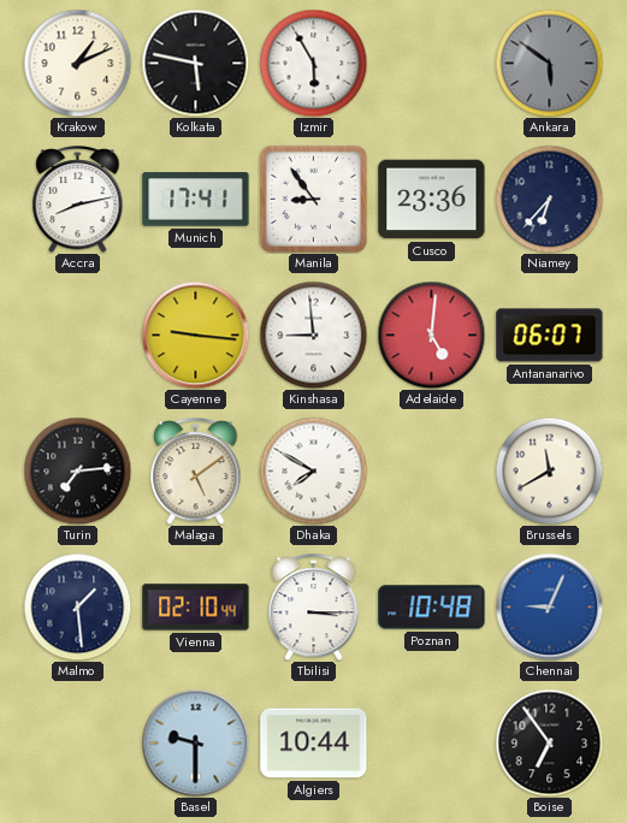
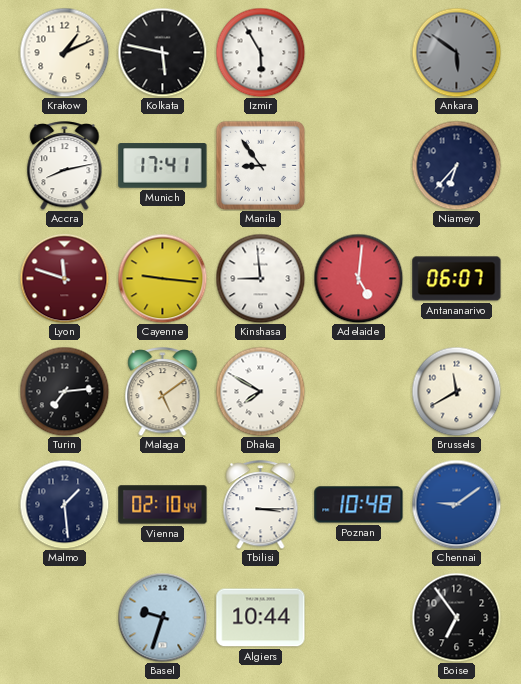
Cusco: 23:36 -> none (432, 200)
Lyon: none -> 11:48 (64, 278)
Chennai: 9:04 -> 9:09 (456, 504)
Basel: 9:30 -> 9:33 (162, 617)
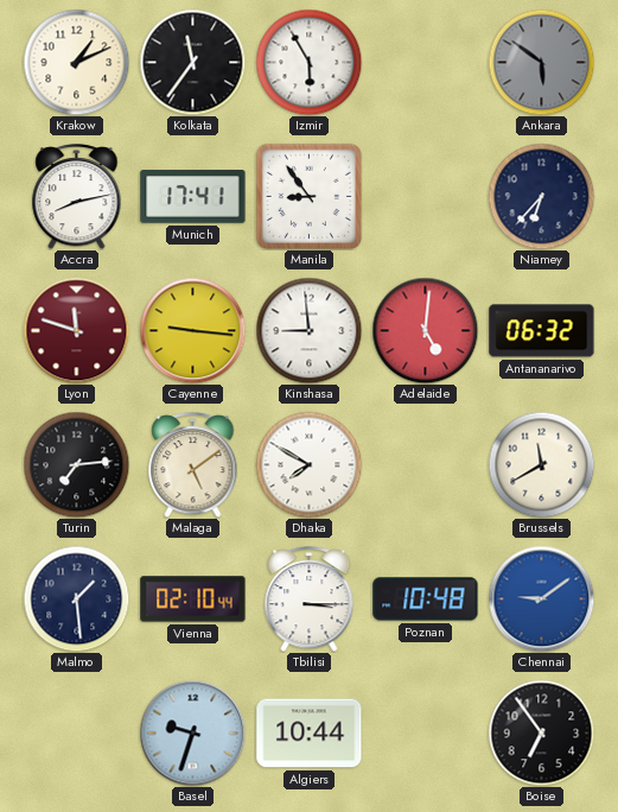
Kolkata: 5:47 -> 11:36 (192, 62)
Antananarivo: 06:07 -> 06:32 (542, 331)
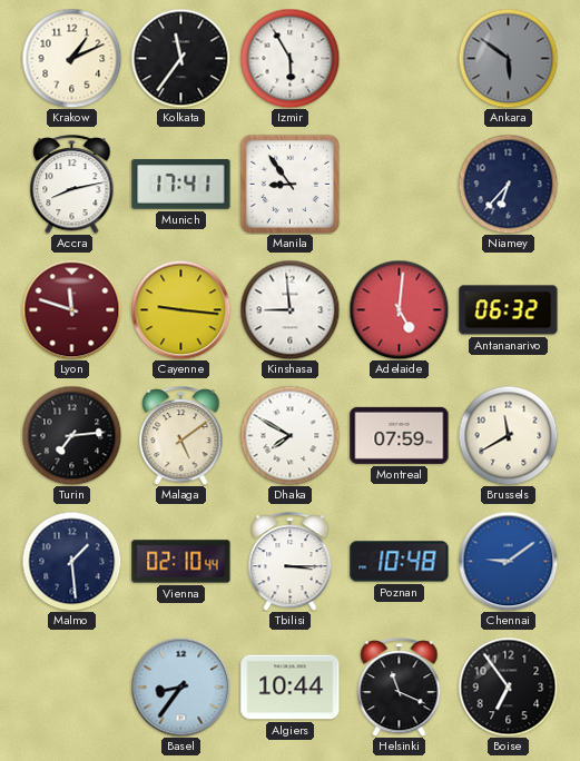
Montreal: none -> 07:59 (400, 435)
Basel: 9:33 -> 8:36 (180, 686)
Helsinki: none -> 11:19 (400, 688)
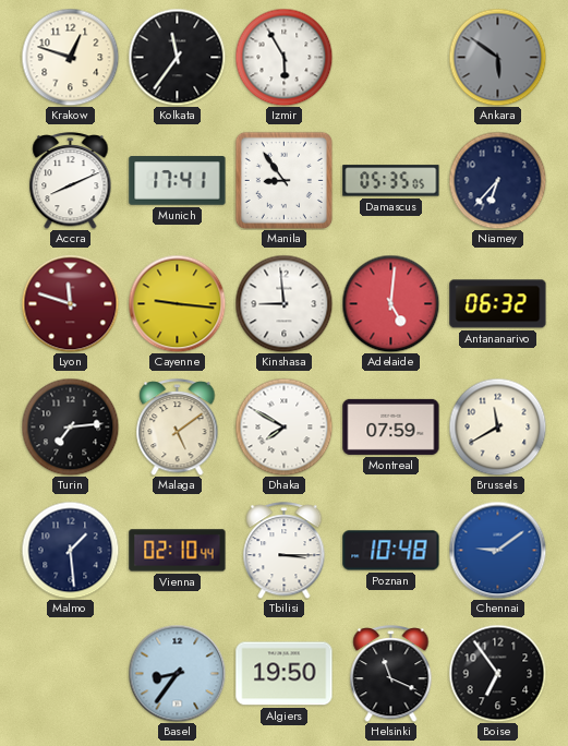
Krakow: 1:11 -> 12:48 (70, 57)
Accra: 8:13 -> 8:11 (71, 181)
Damascus: none -> 05:35 (391, 181)
Algiers: 10:44 -> 19:50 (285, 674)
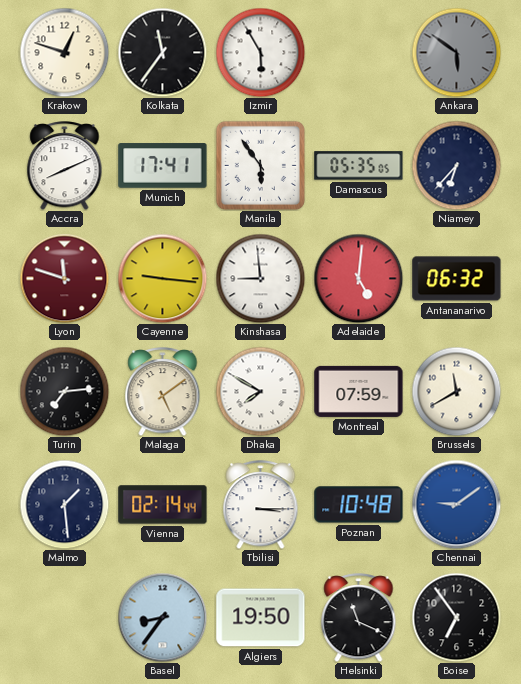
Manila: 8:54 -> 5:54 (260, 165)
Vienna: 02:10 -> 02:14 (163, 505)
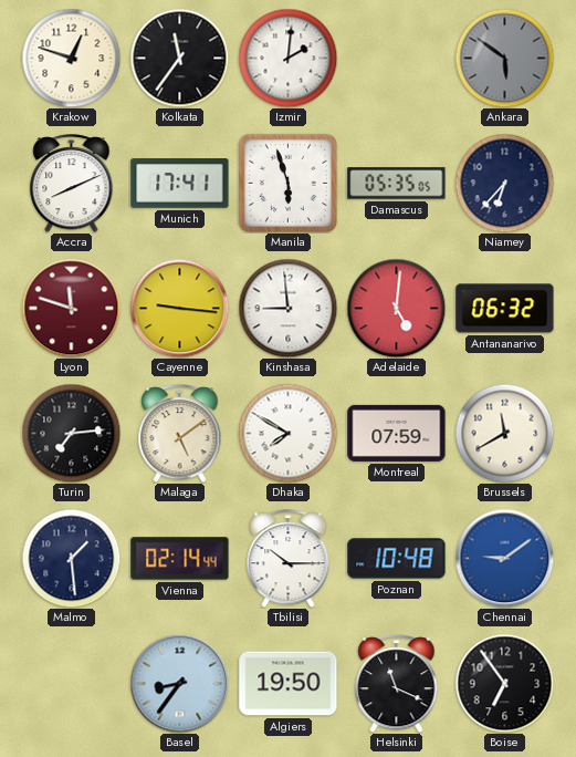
Izmir: 5:55 -> 2:01 (287, 58)
Manila: 5:54 -> 5:57 (287, 183)
Tbilisi: 3:15 -> 10:15 (289, 559)
